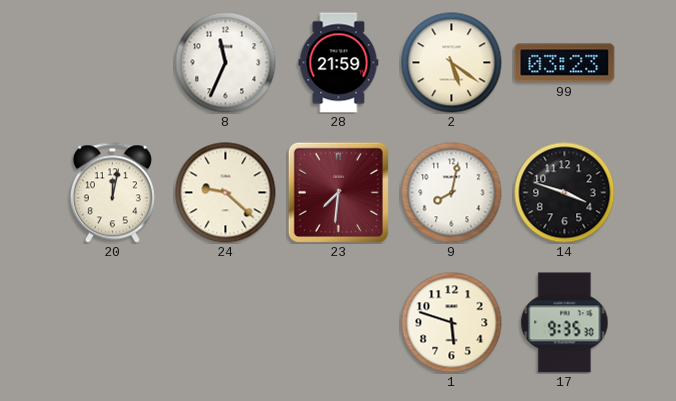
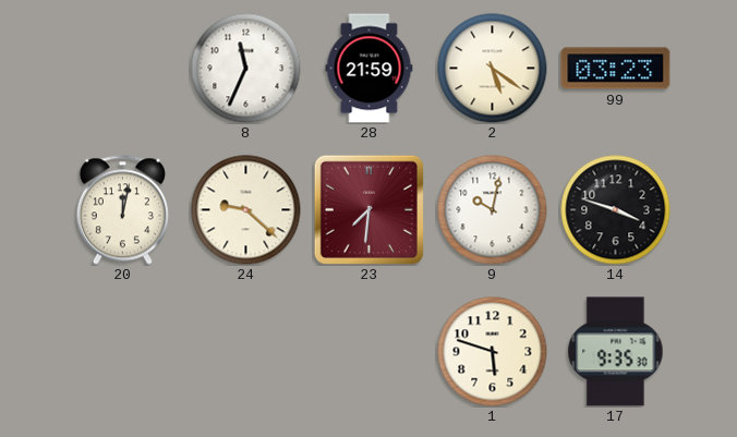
9: 8:02 -> 10:02 (493, 210)
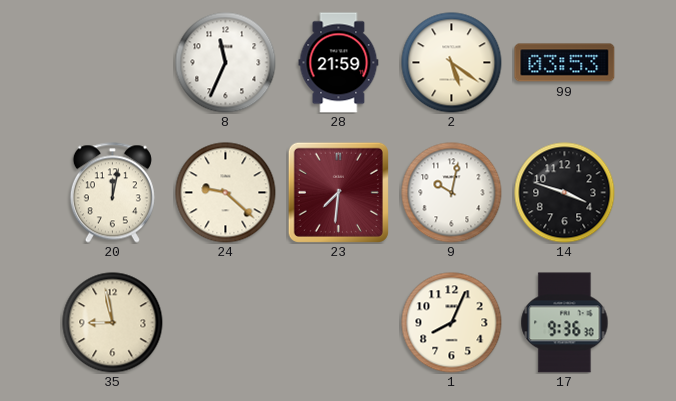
99: 03:23 -> 03:53 (565, 63)
35: none -> 8:58 (113, 323)
1: 5:48 -> 8:04 (452, 323)
17: 9:35 -> 9:36 (565, 323)
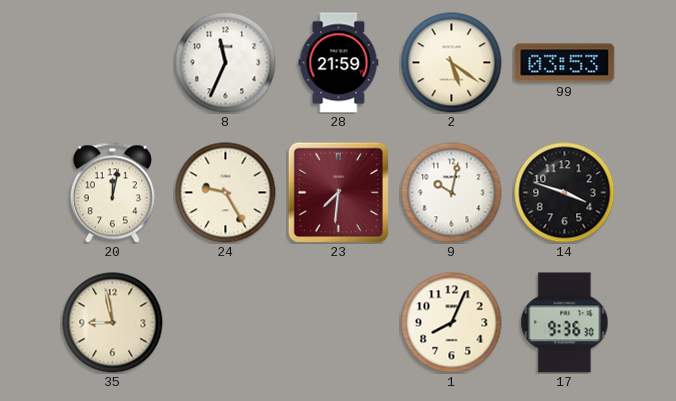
24: 9:22 -> 9:25 (226, 193)
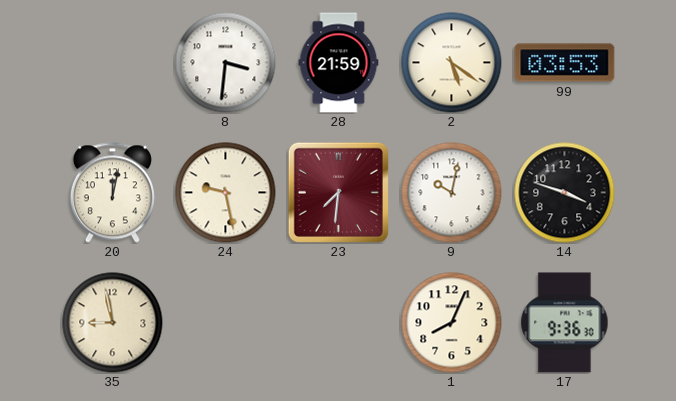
8: 11:34 -> 3:31 (226, 63)
24: 9:25 -> 9:28 (226, 193)
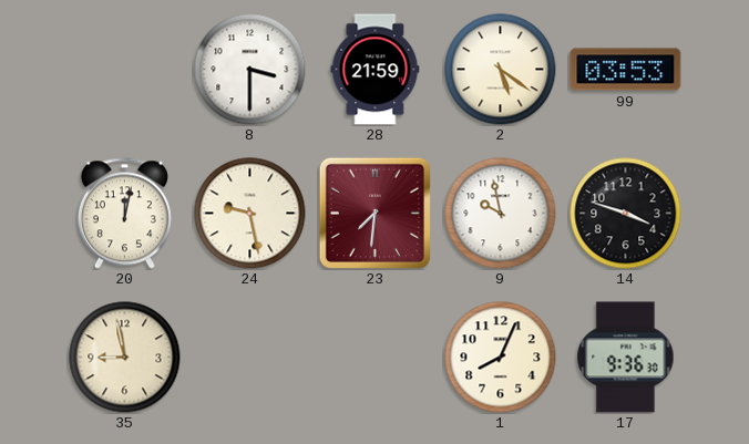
8: 3:31 -> 3:30 (250, 70)
9: 10:02 -> 9:58 (501, 214)
